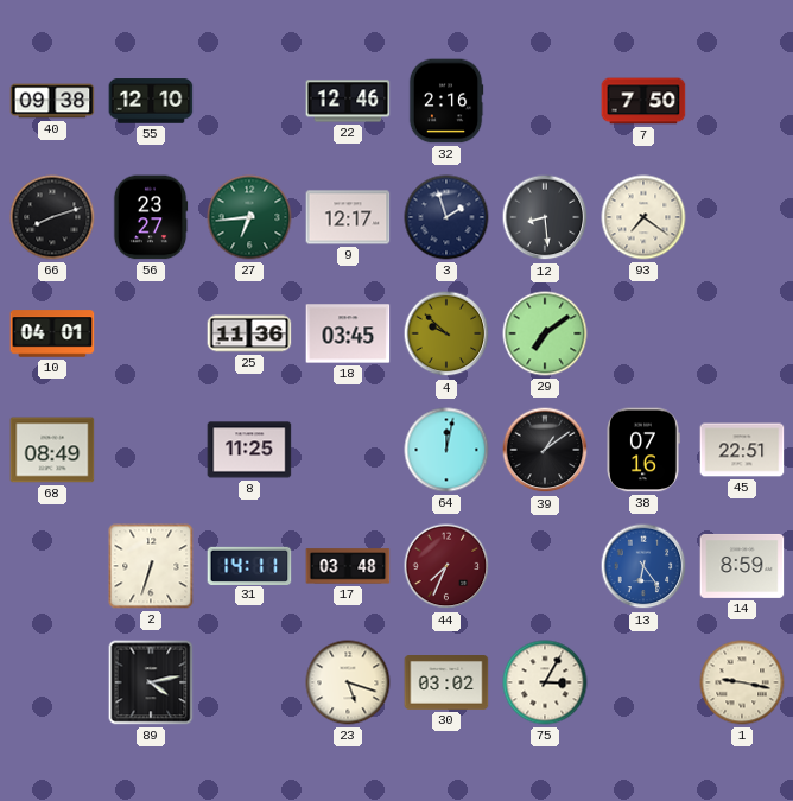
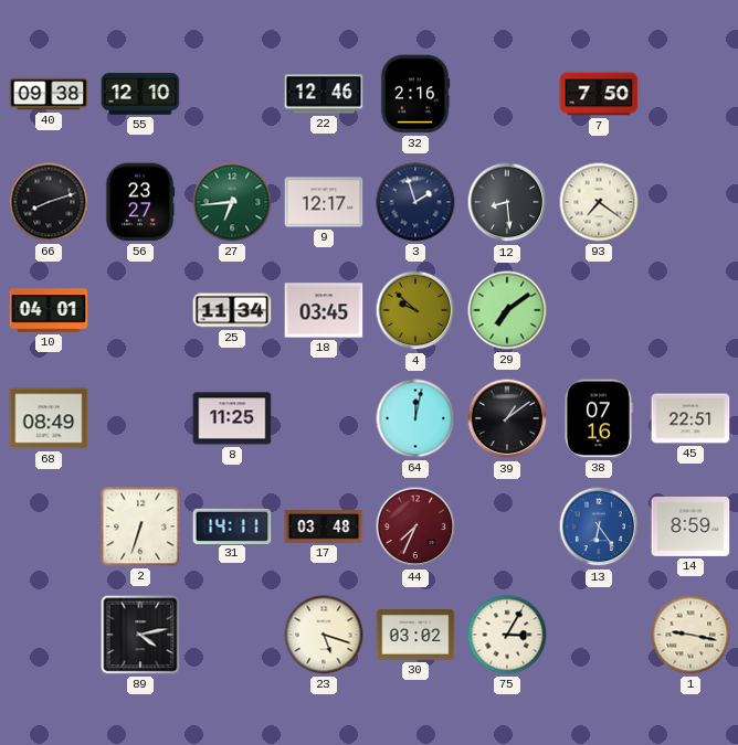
25: 11:36 -> 11:34 (232, 310)
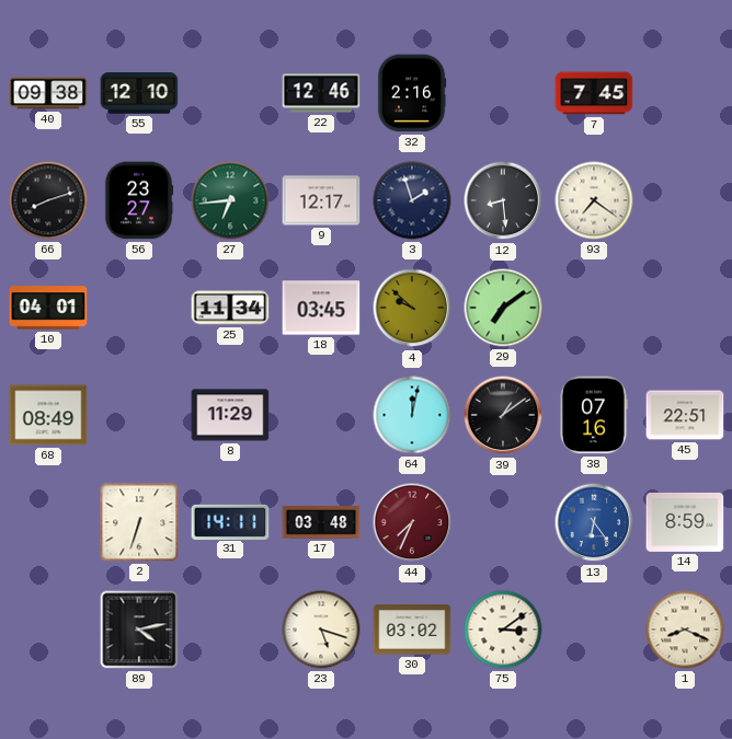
7: 7:50 -> 7:45 (594, 93)
8: 11:25 -> 11:29 (230, 415)
75: 3:05 -> 3:09 (503, 630)
1: 9:17 -> 8:19 (685, 630)
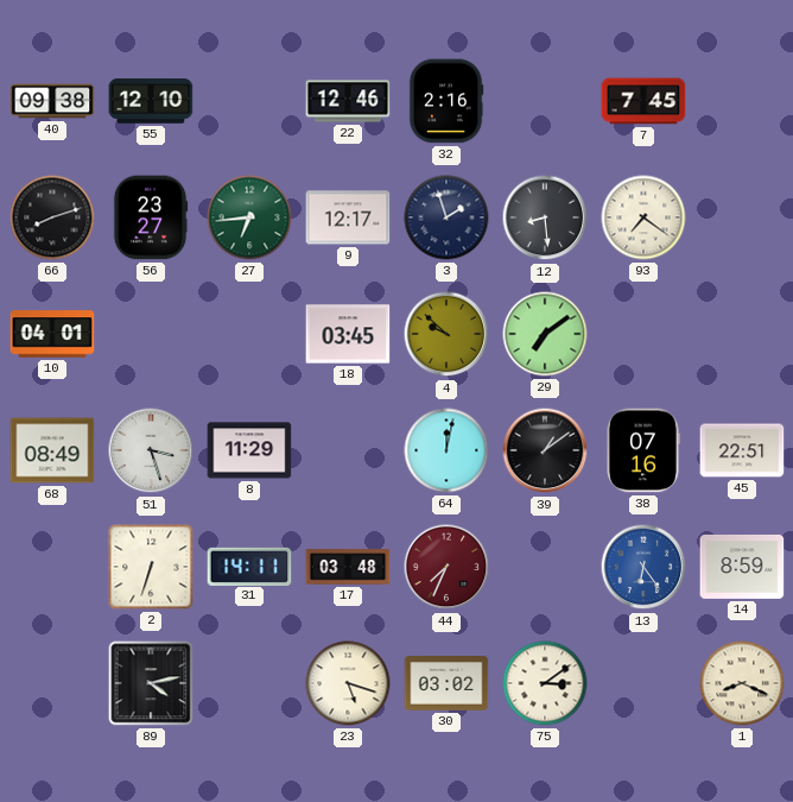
25: 11:34 -> none (230, 308)
51: none -> 3:27 (151, 450)
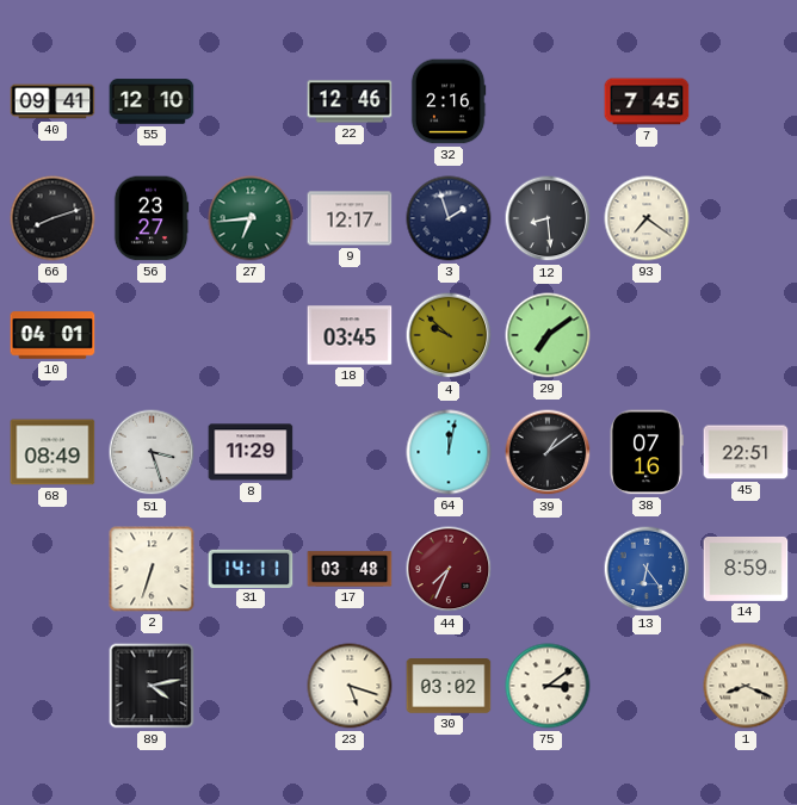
40: 09:38 -> 09:41 (52, 101)
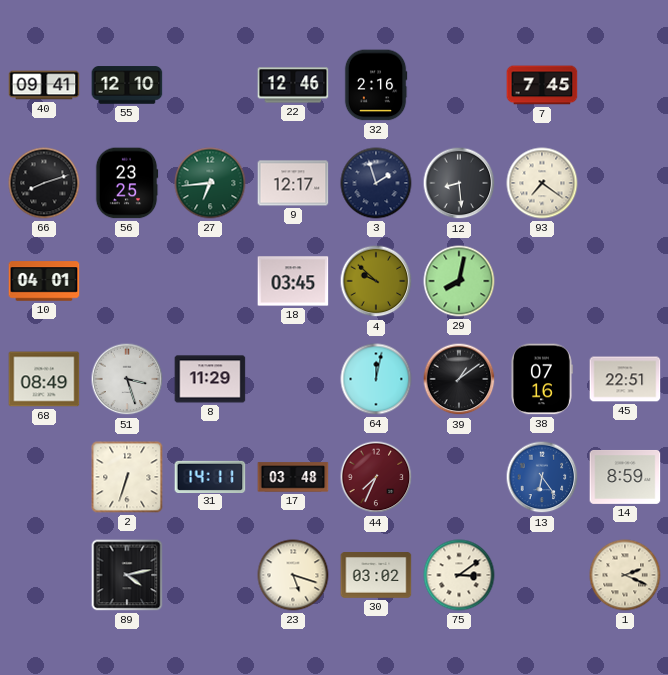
56: 23:27 -> 23:25 (127, 183)
29: 7:09 -> 8:02 (459, 281)
1: 8:19 -> 2:19 (625, 575)
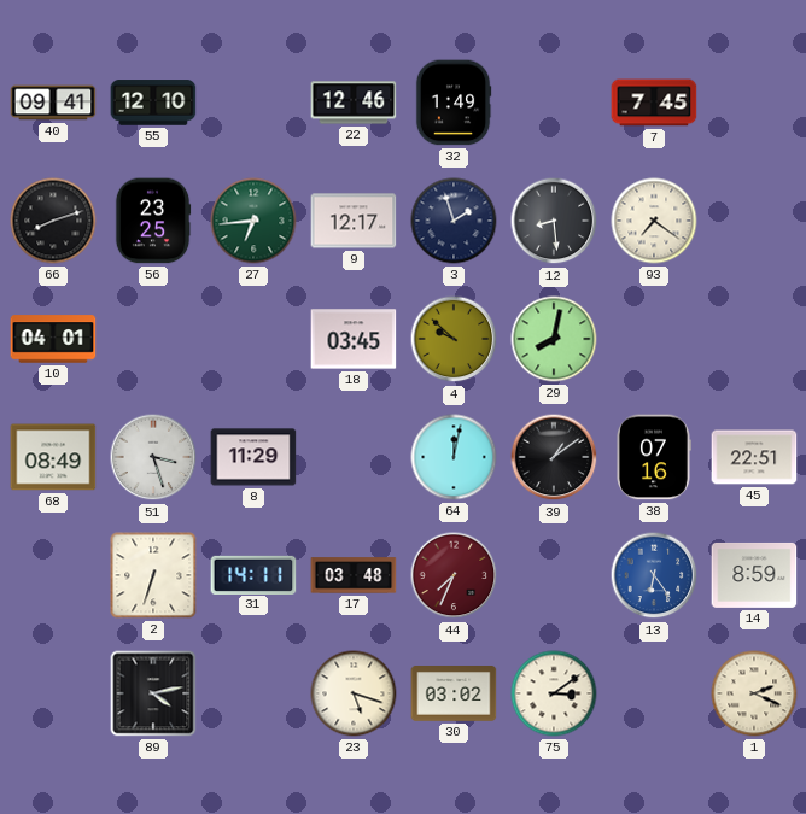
32: 2:16 -> 1:49 (454, 103)
